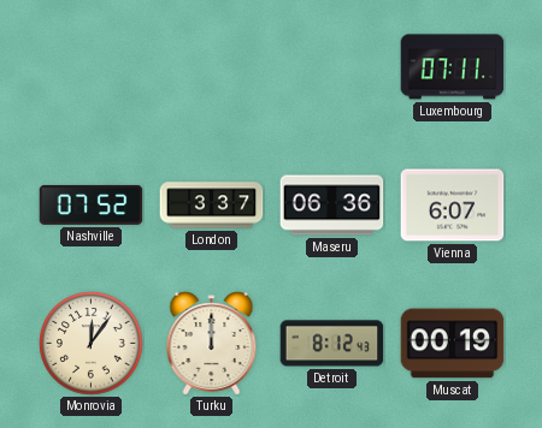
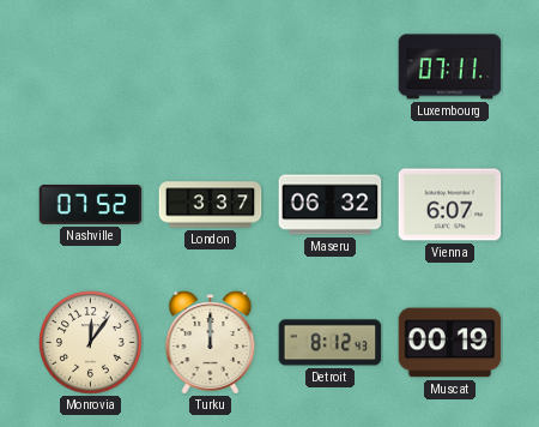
Maseru: 06:36 -> 06:32 (331, 205)
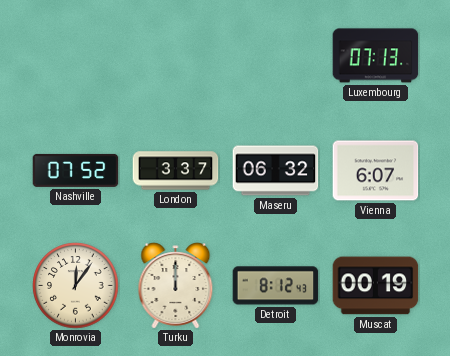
Luxembourg: 07:11 -> 07:13 (376, 56)
